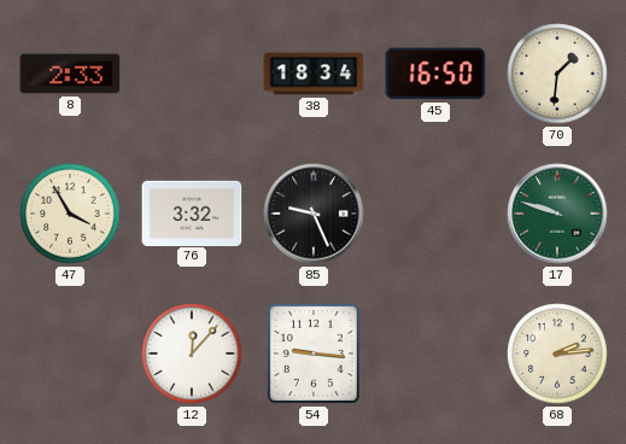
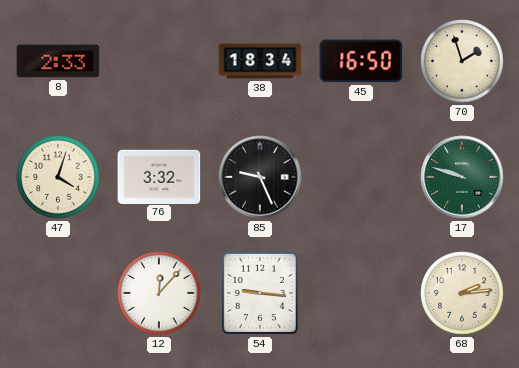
70: 1:31 -> 1:57 (462, 61)
47: 3:55 -> 4:03 (58, 177)
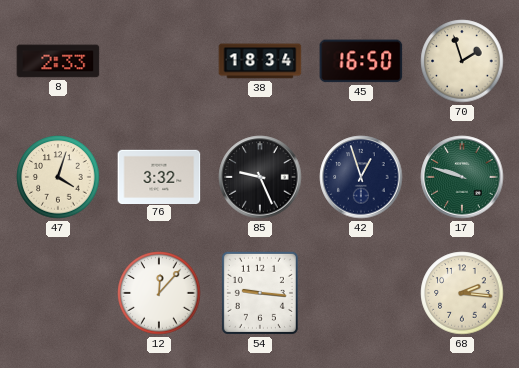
42: none -> 12:57 (361, 177)
68: 2:14 -> 2:16 (462, 293)
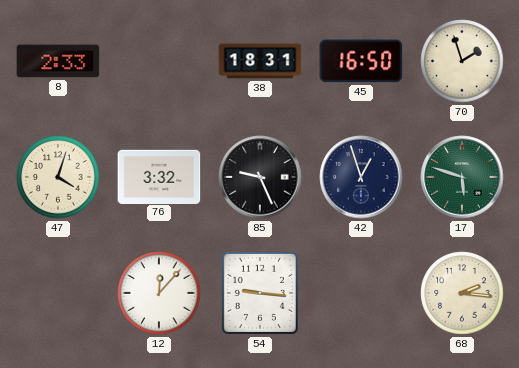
38: 18:34 -> 18:31 (260, 61)
17: 9:48 -> 5:48 (462, 177)
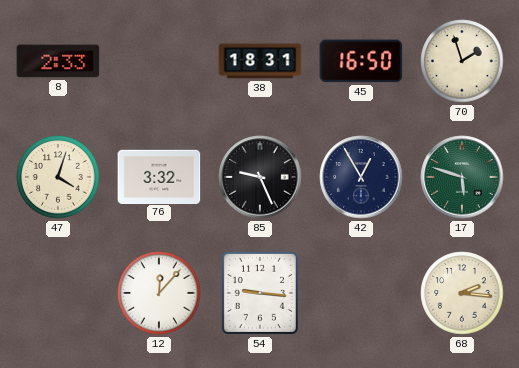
42: 12:57 -> 12:55 (361, 177)
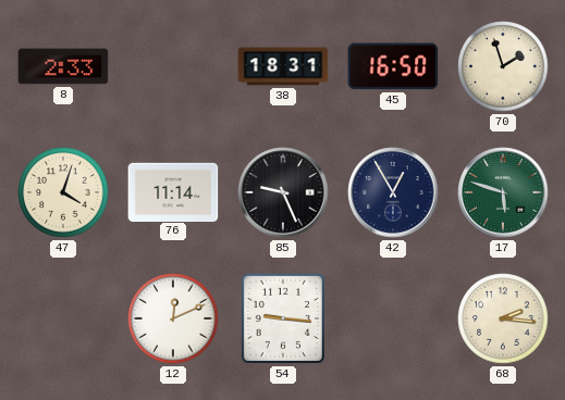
76: 3:32 -> 11:14 (173, 191)
12: 12:07 -> 12:11 (173, 318)
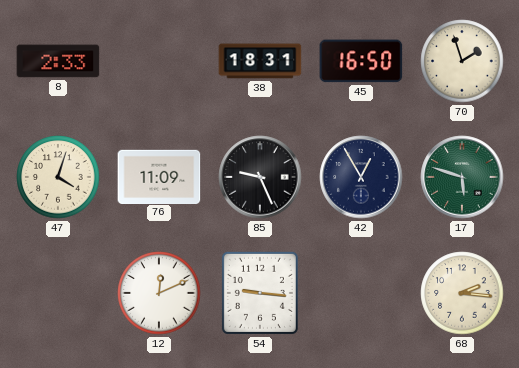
76: 11:14 -> 11:09 (159, 176)
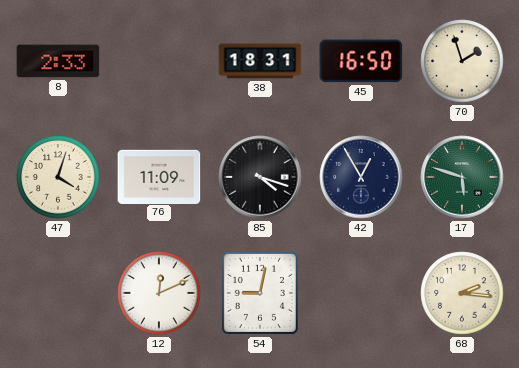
85: 9:26 -> 4:18 (260, 177)
54: 9:16 -> 9:02 (260, 293)
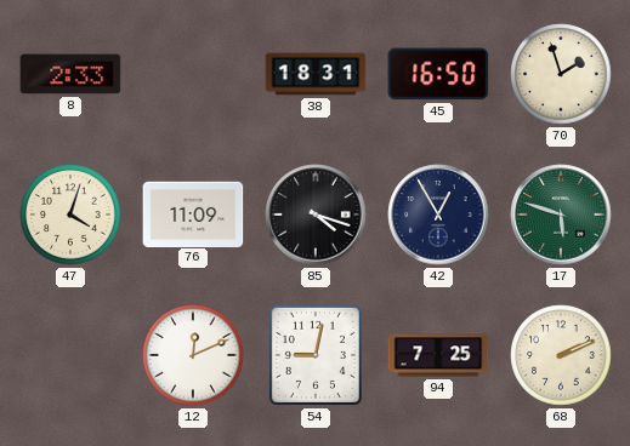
94: none -> 7:25 (438, 355)
68: 2:16 -> 2:11 (561, 355)
